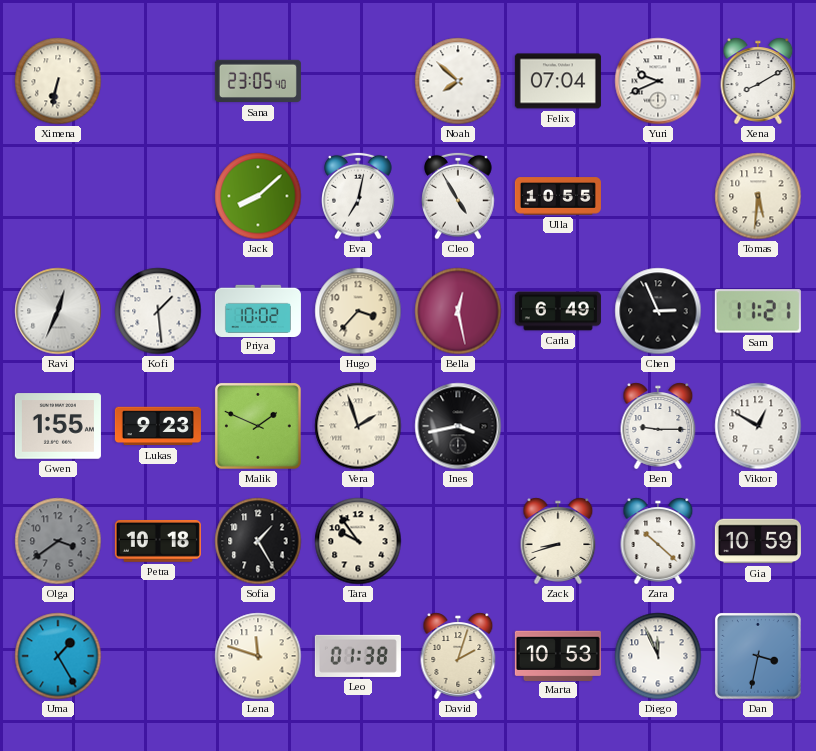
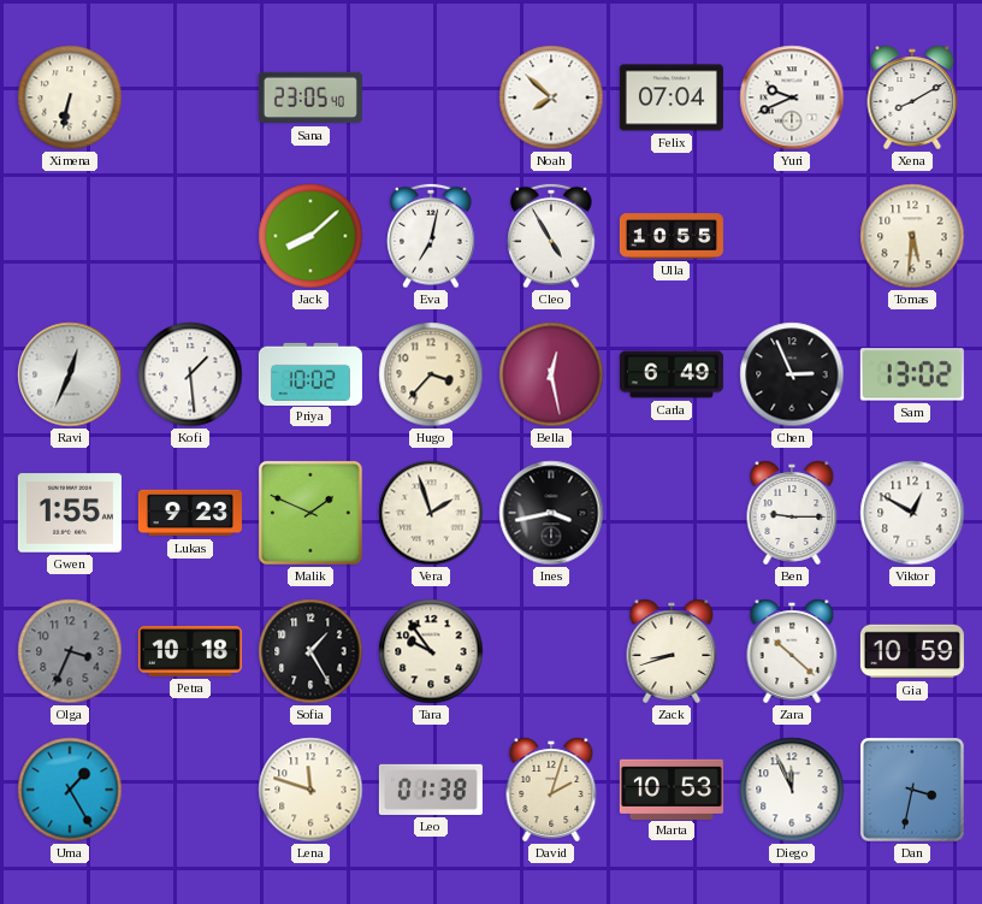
Sam: 11:21 -> 13:02 (912, 374)
Olga: 3:39 -> 3:34 (70, 651)
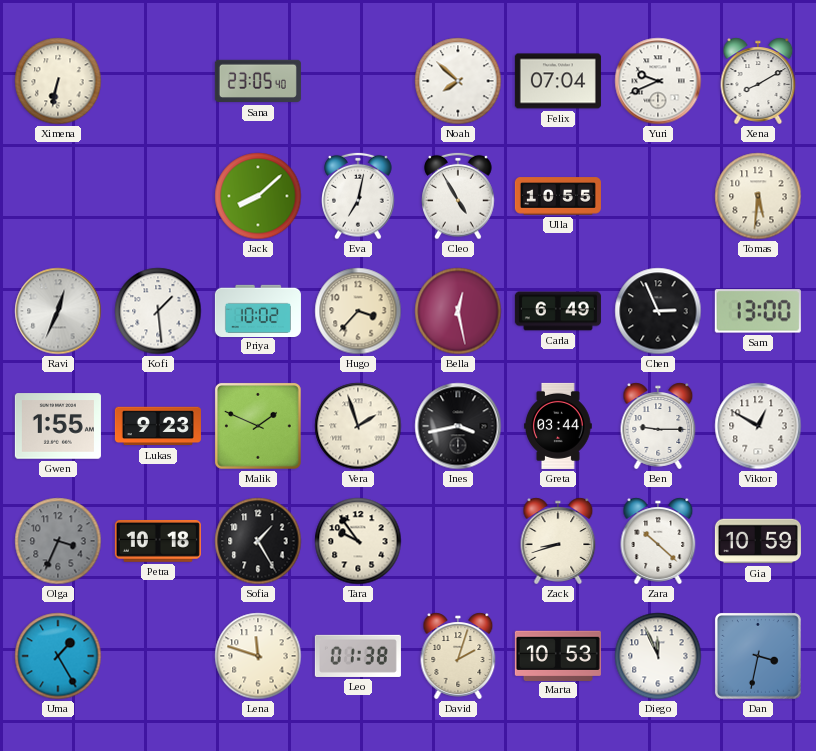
Sam: 13:02 -> 13:00 (758, 311)
Greta: none -> 03:44 (559, 426)
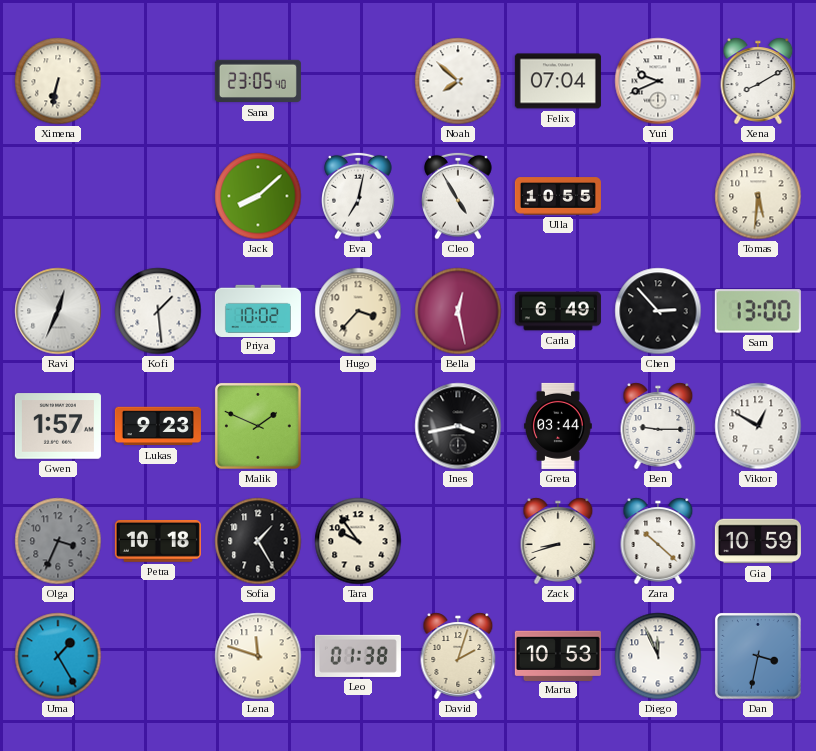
Chen: 2:56 -> 2:53 (658, 311)
Gwen: 1:55 -> 1:57 (58, 426)
Vera: 1:57 -> none (358, 426)
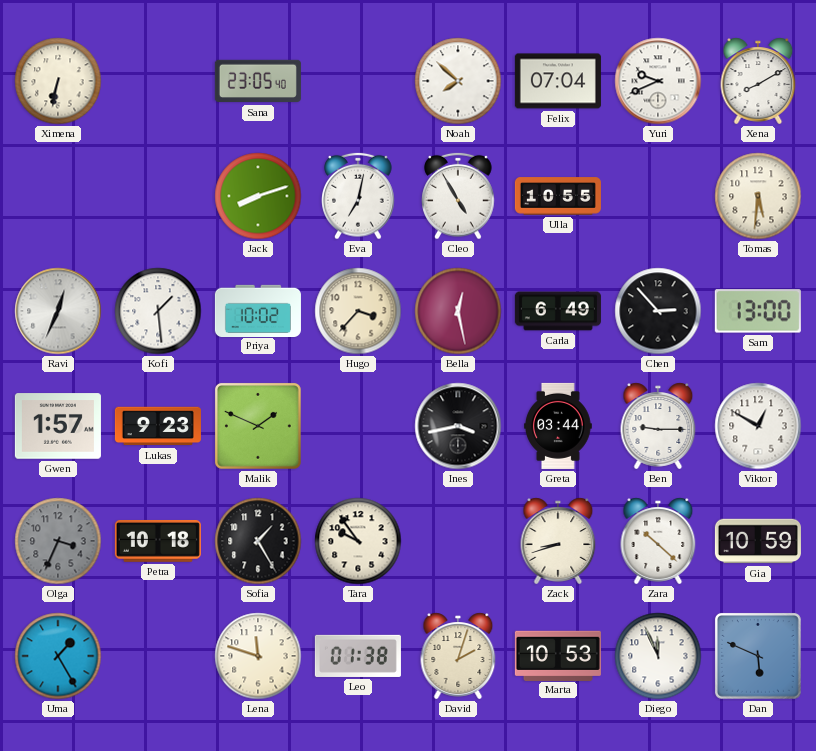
Jack: 8:08 -> 8:12 (258, 196)
Dan: 3:32 -> 5:49 (758, 656)
